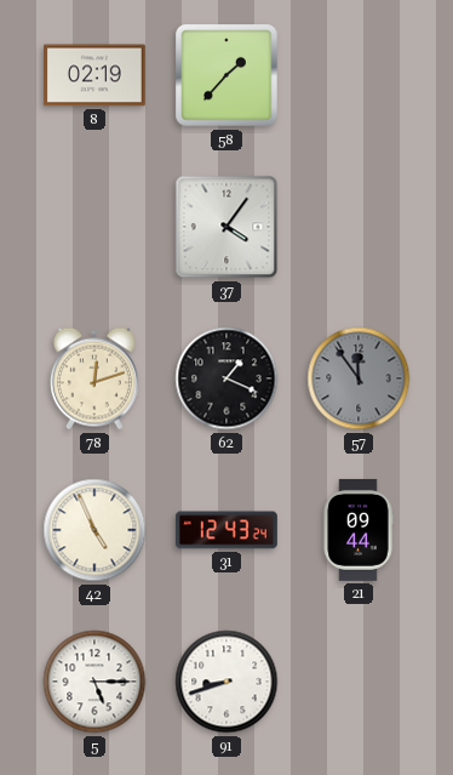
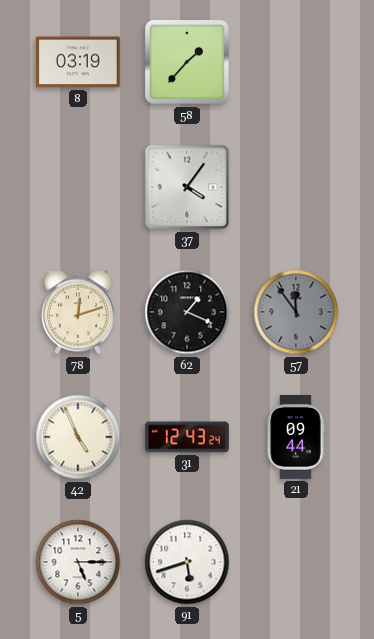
8: 02:19 -> 03:19 (78, 62)
91: 8:42 -> 5:42 (187, 562)
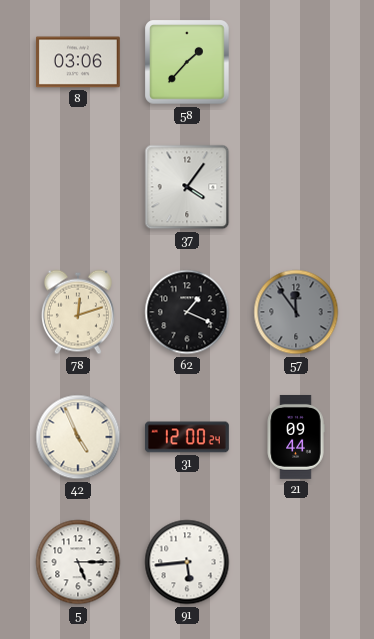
8: 03:19 -> 03:06 (78, 62)
31: 12:43 -> 12:00 (187, 437)
91: 5:42 -> 5:44 (187, 562)
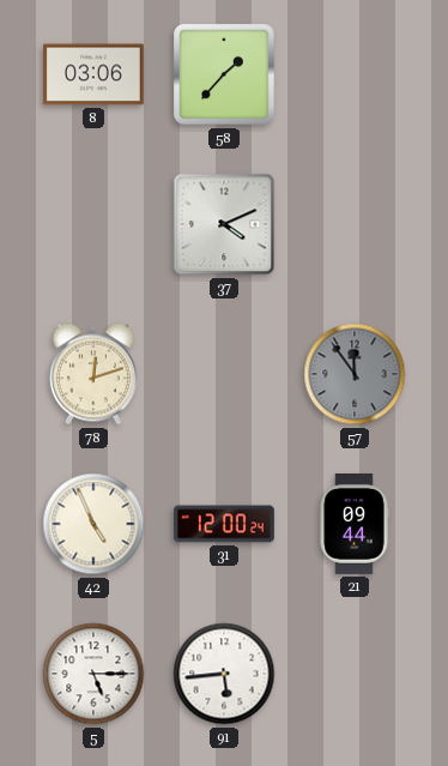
37: 4:06 -> 4:11 (224, 224)
62: 1:19 -> none (187, 312)
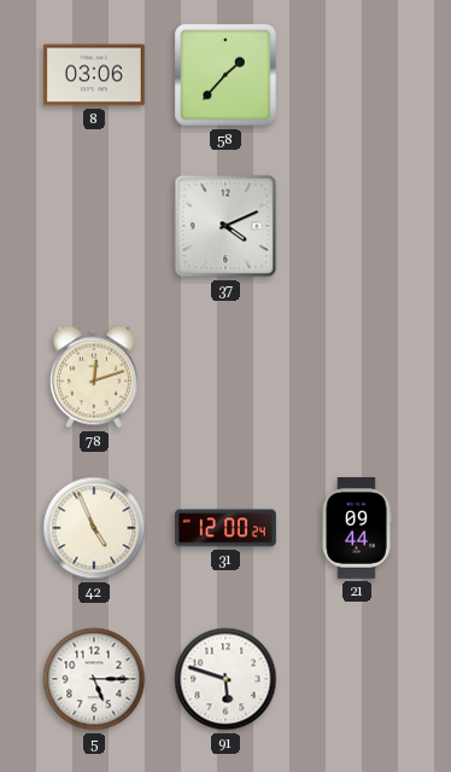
57: 11:54 -> none (355, 374)
91: 5:44 -> 5:48 (225, 679)
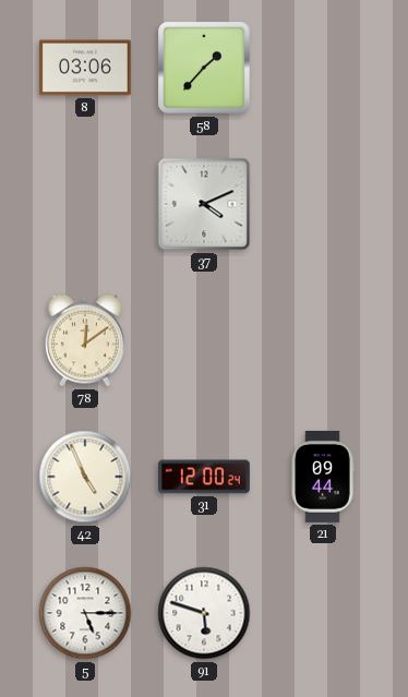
78: 12:12 -> 12:09 (85, 340)
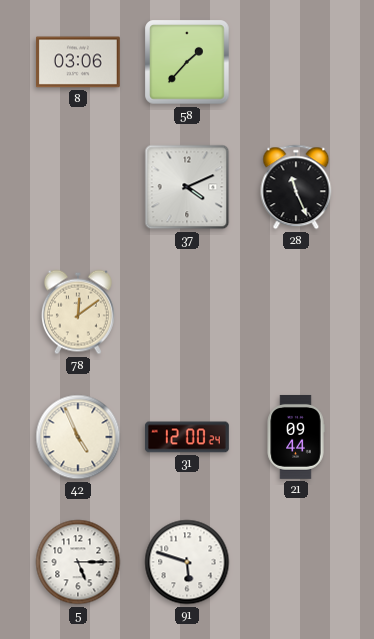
28: none -> 11:26 (296, 187)
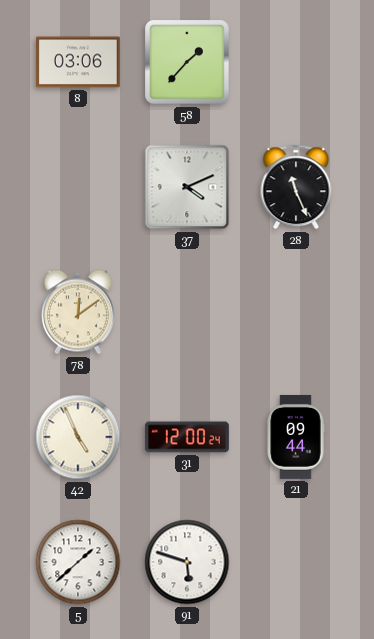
5: 5:15 -> 1:38 (78, 562)
